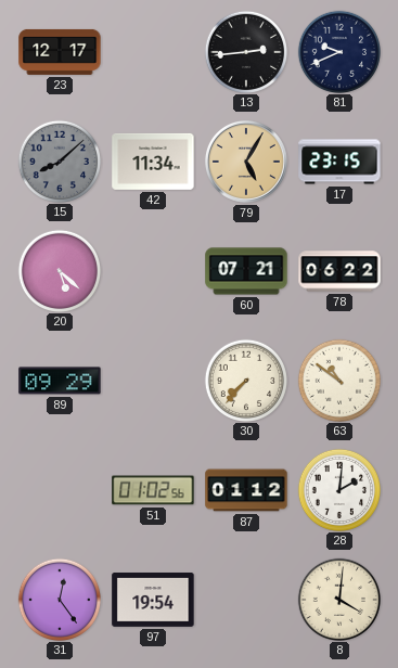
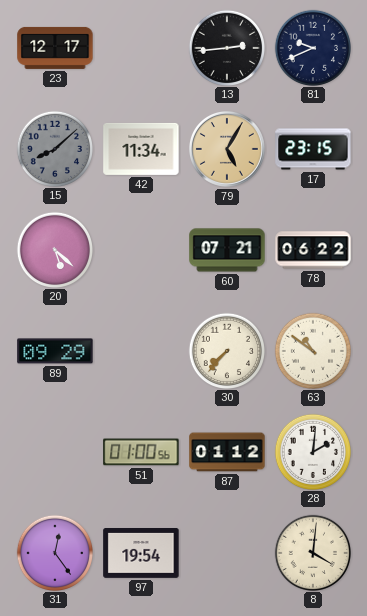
51: 01:02 -> 01:00 (141, 452)
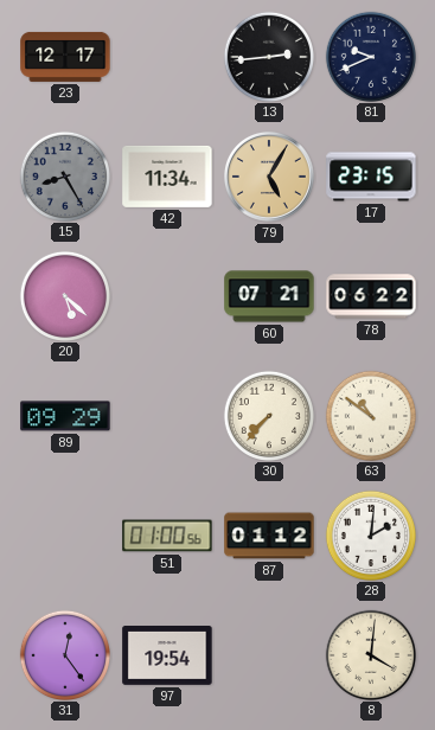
15: 8:08 -> 8:25 (64, 175)
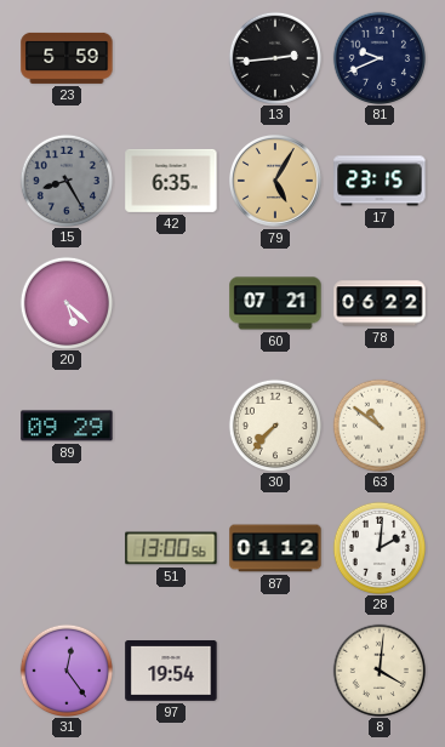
23: 12:17 -> 5:59 (67, 58)
42: 11:34 -> 6:35 (171, 181)
51: 01:00 -> 13:00 (171, 548)
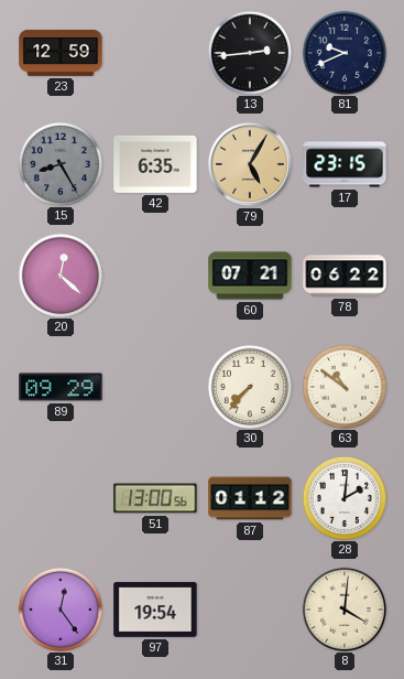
23: 5:59 -> 12:59 (61, 53)
20: 5:22 -> 12:22 (59, 274)
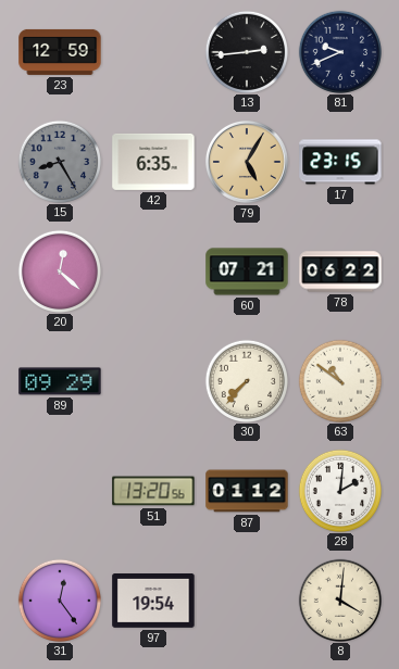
51: 13:00 -> 13:20 (153, 491)
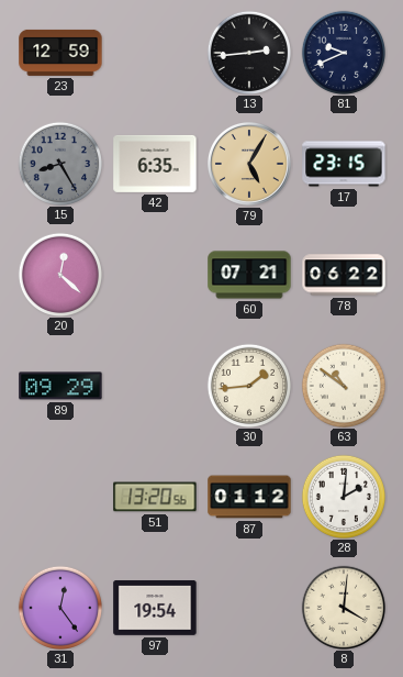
30: 7:37 -> 1:44 (248, 385)
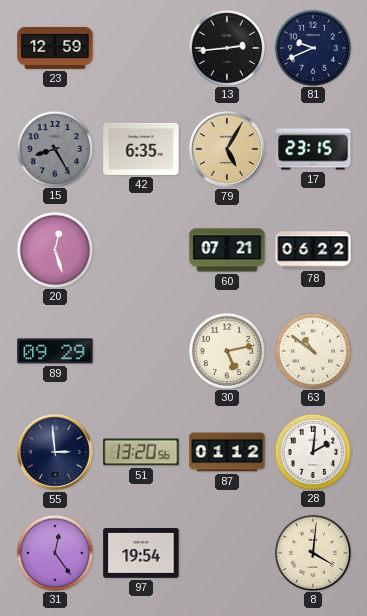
20: 12:22 -> 12:27 (54, 249)
30: 1:44 -> 5:13 (226, 350)
55: none -> 2:59 (55, 452)
